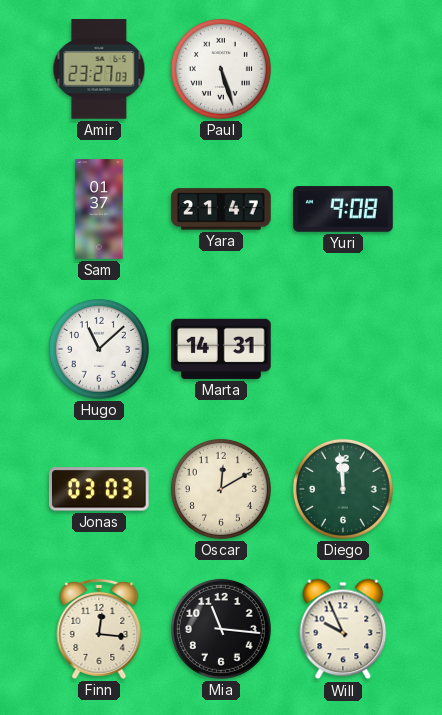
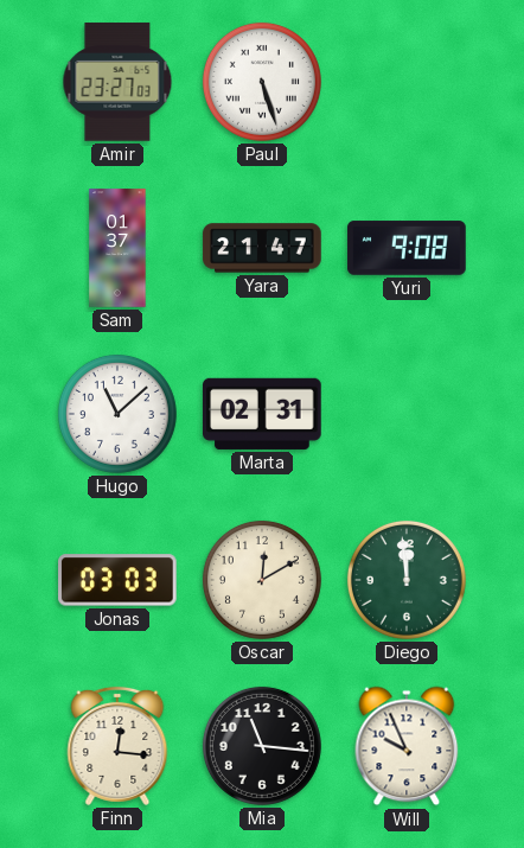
Marta: 14:31 -> 02:31 (263, 414)
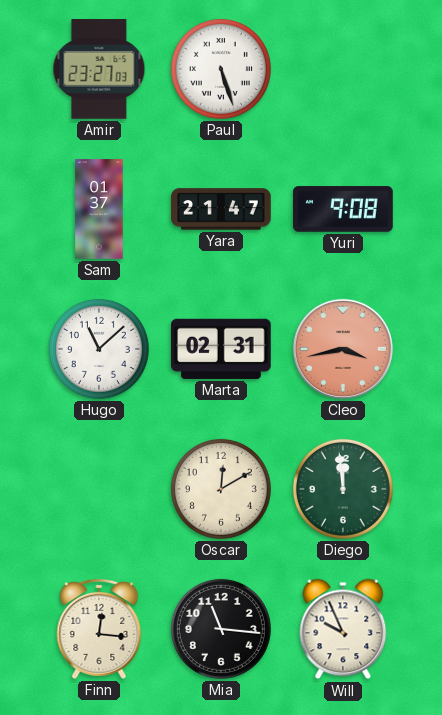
Cleo: none -> 3:43 (343, 349)
Jonas: 03:03 -> none (119, 580)
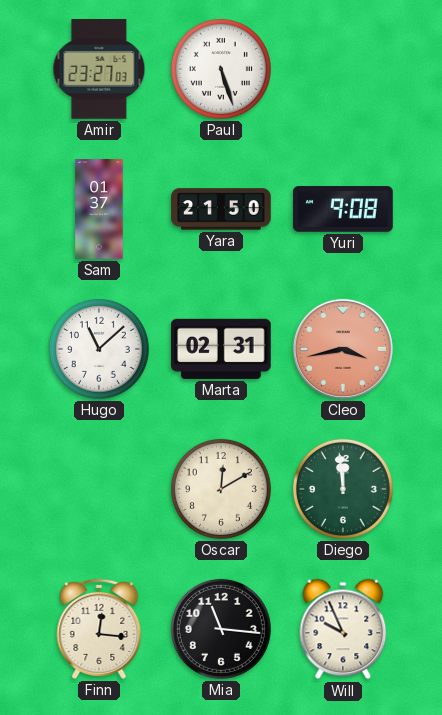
Yara: 21:47 -> 21:50 (221, 209)
